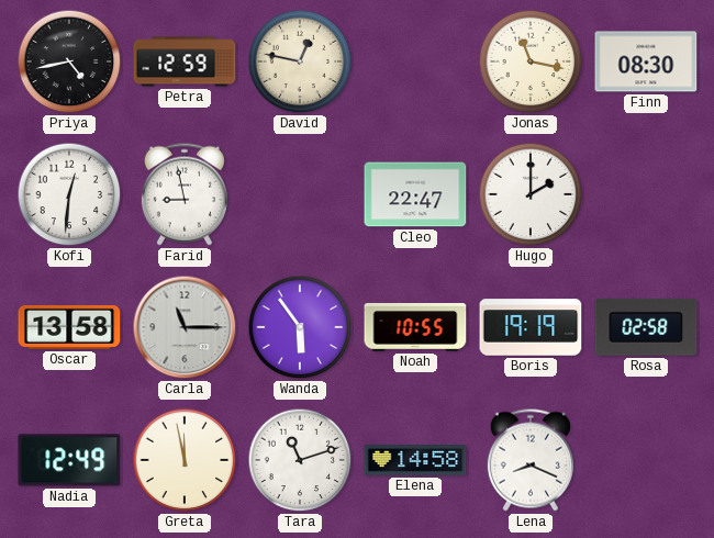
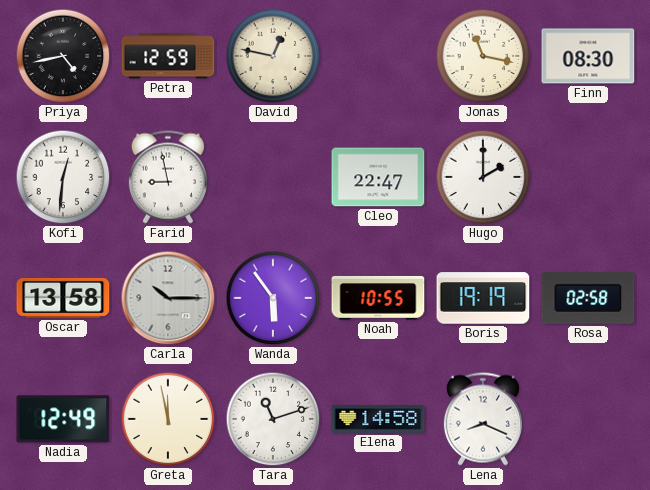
Carla: 11:15 -> 10:15 (168, 298)
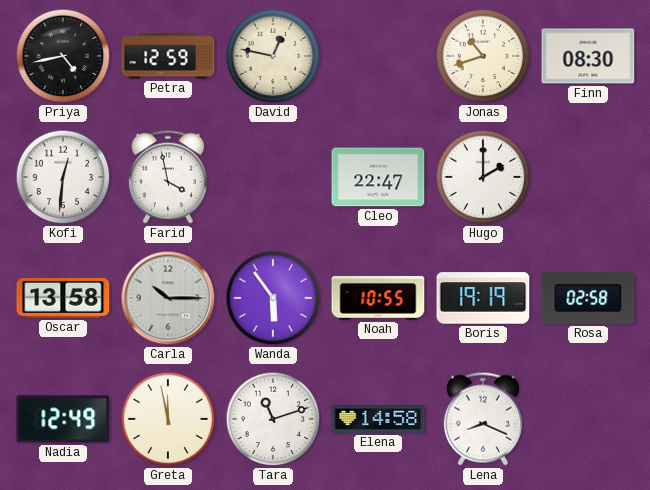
Jonas: 11:17 -> 10:42 (483, 56)
Farid: 8:58 -> 3:58 (168, 177)
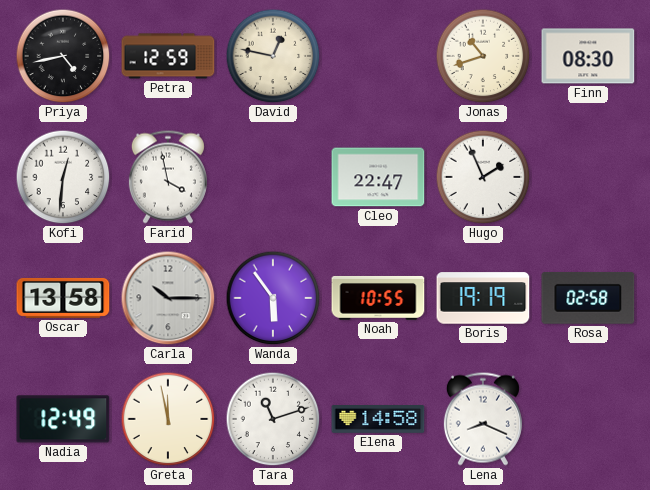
Hugo: 2:00 -> 1:56 (483, 177)
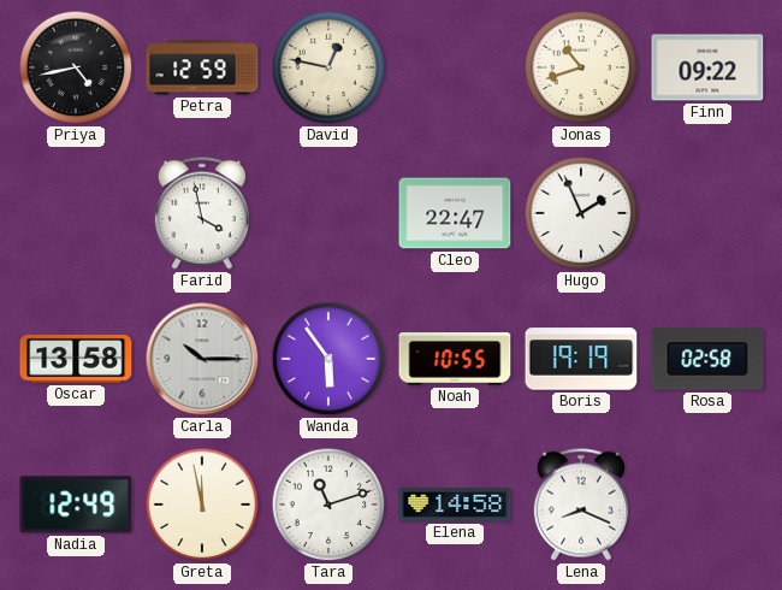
Finn: 08:30 -> 09:22 (707, 67)
Kofi: 12:31 -> none (63, 177)
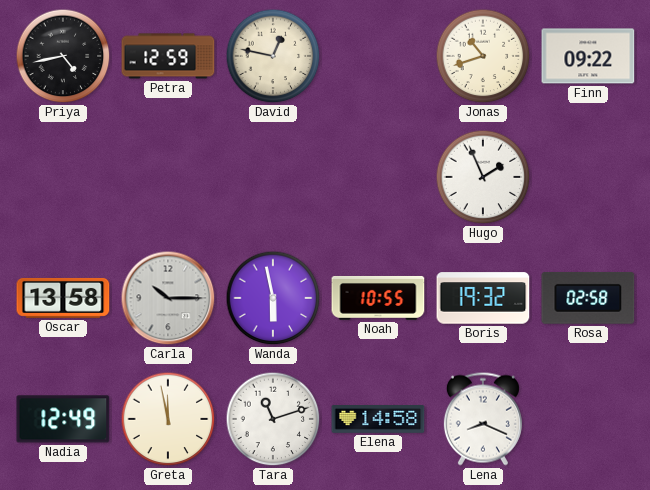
Farid: 3:58 -> none (202, 213)
Cleo: 22:47 -> none (455, 213)
Wanda: 5:54 -> 5:58 (273, 298)
Boris: 19:19 -> 19:32 (483, 298)
